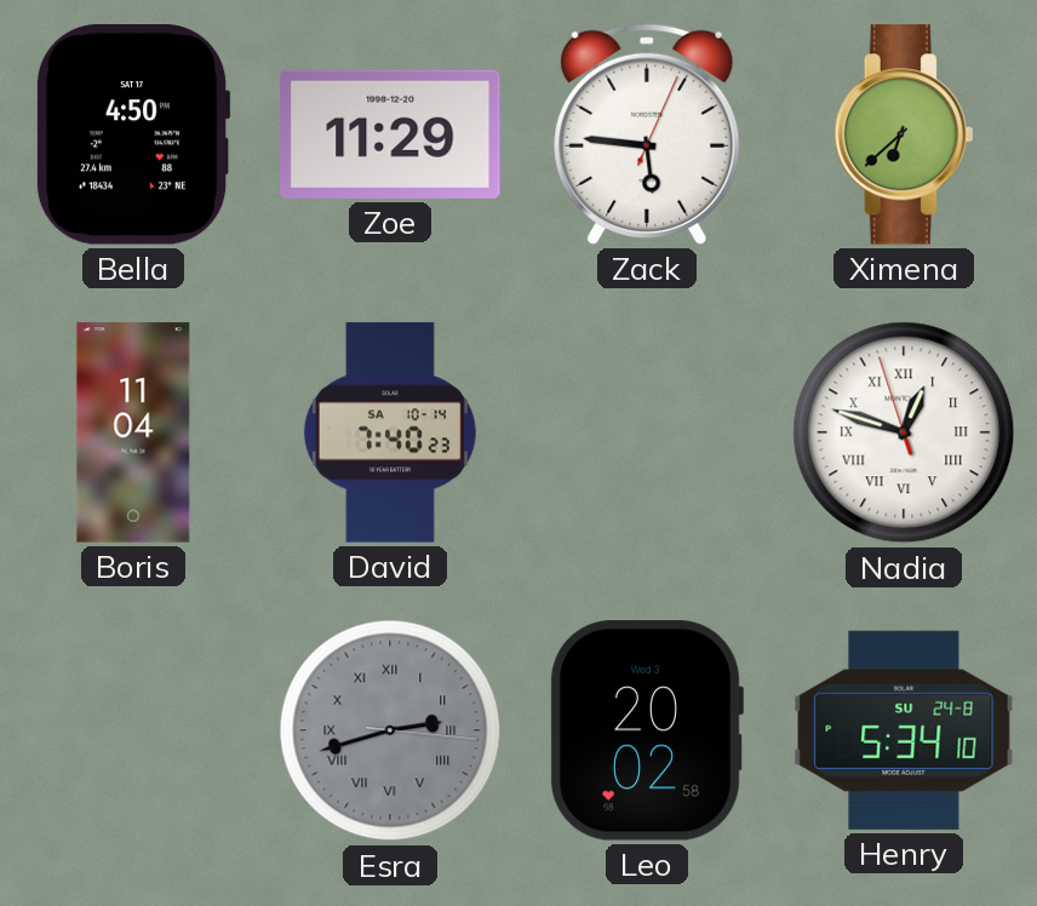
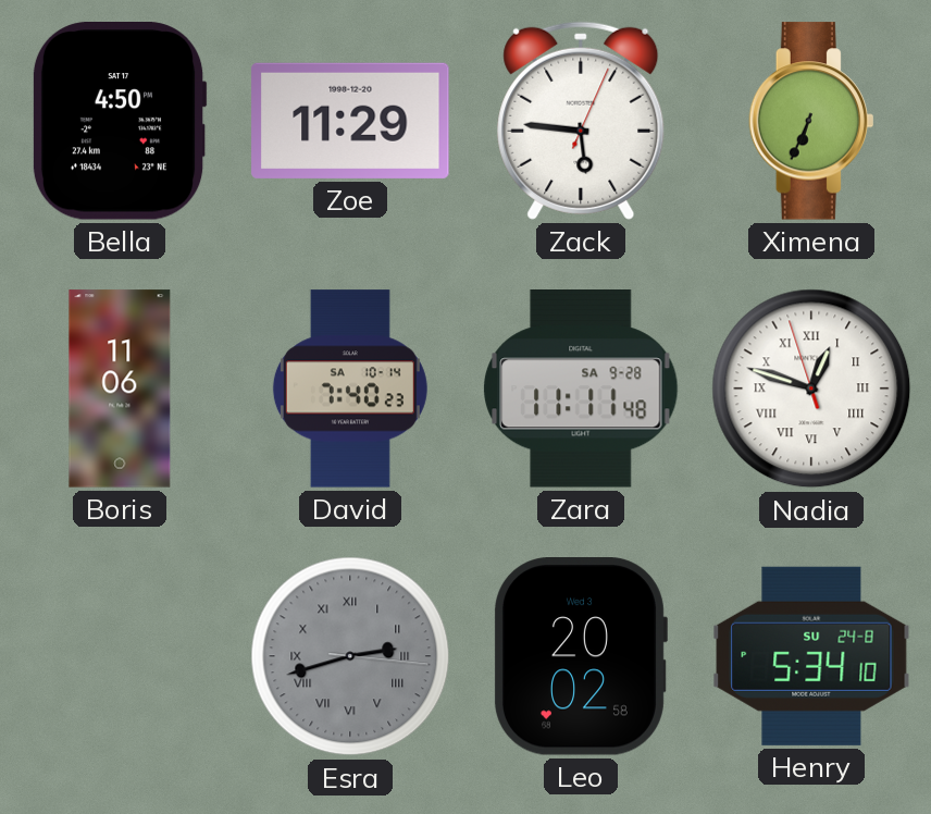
Ximena: 6:38 -> 6:34 (810, 121)
Boris: 11:04 -> 11:06 (120, 388)
Zara: none -> 11:11 (581, 390)
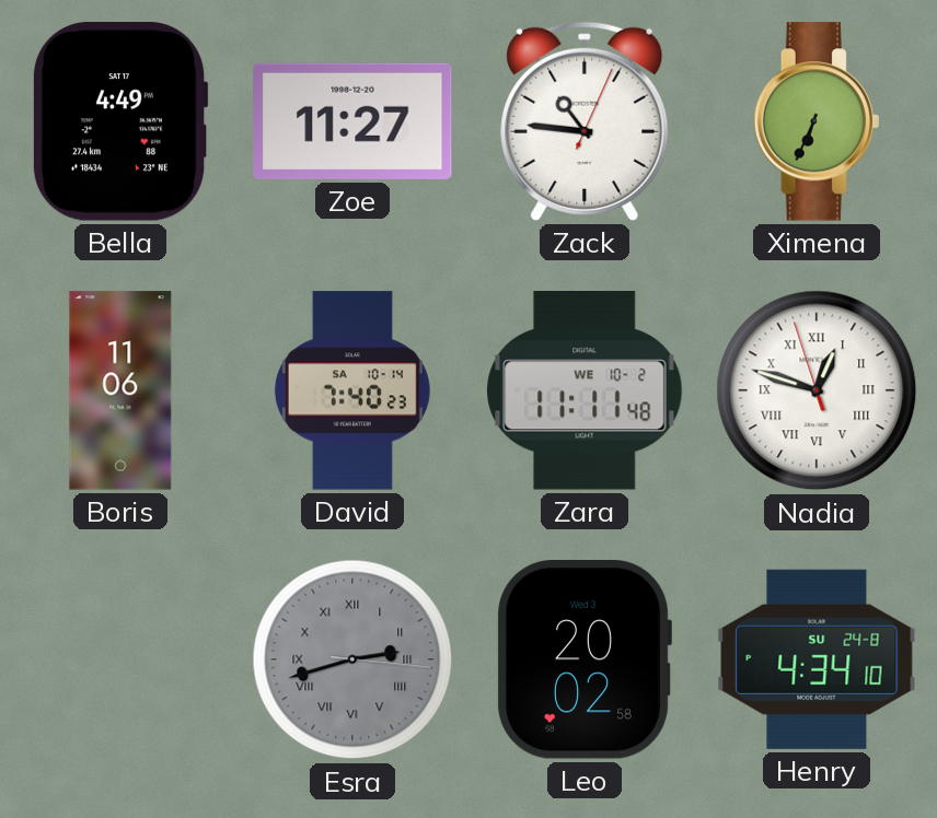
Bella: 4:50 -> 4:49 (120, 122)
Zoe: 11:29 -> 11:27 (352, 121)
Zack: 5:46 -> 10:46 (585, 121)
Zara date: SA 9-28 -> WE 10-2 (585, 392)
Henry: 5:34 -> 4:34 (817, 659)
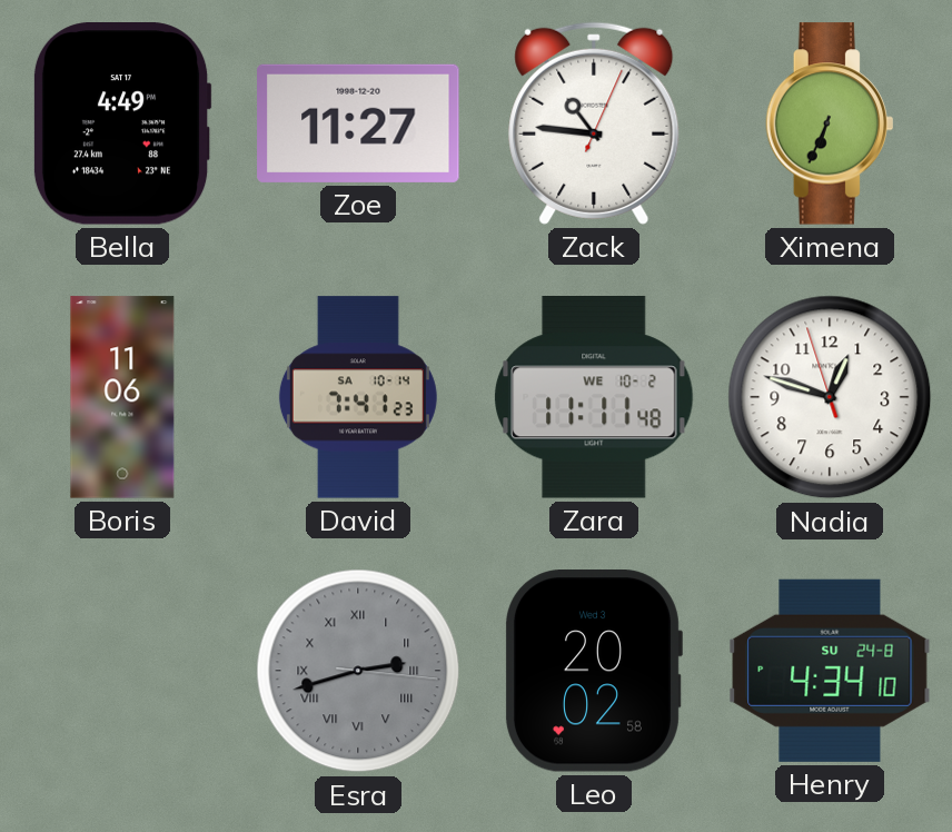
David: 7:40 -> 7:41 (358, 397)
Nadia numerals: Roman -> Arabic (830, 397)
